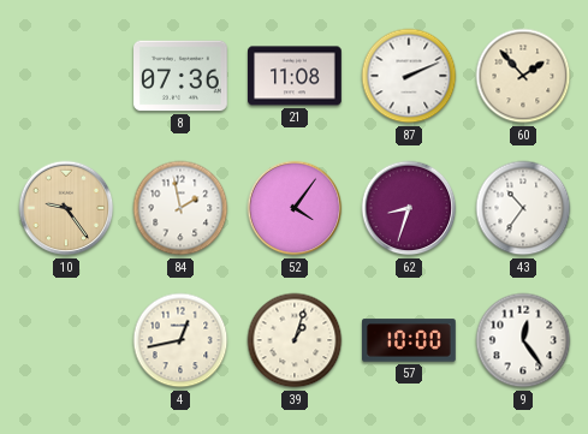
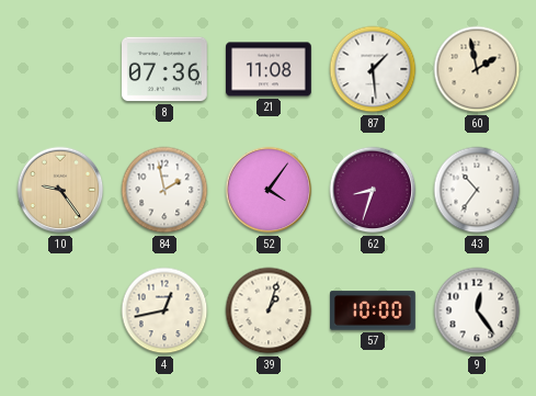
87: 2:11 -> 1:29 (373, 69)
60: 1:53 -> 1:58 (477, 69)
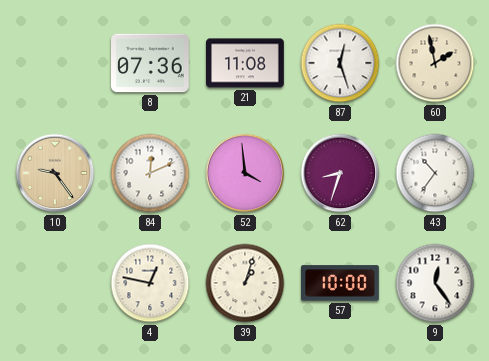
87: 1:29 -> 12:27 (340, 63)
84: 1:58 -> 12:11 (150, 173)
52: 4:06 -> 3:59 (245, 173)
4: 12:43 -> 12:47 (150, 283)
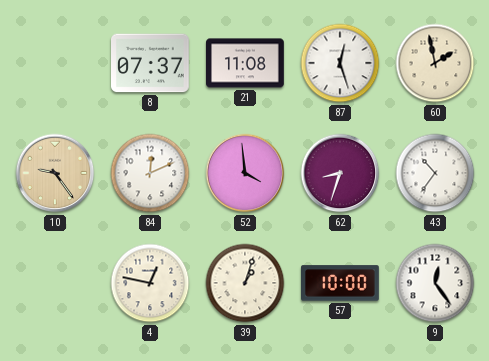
8: 07:36 -> 07:37 (151, 63)
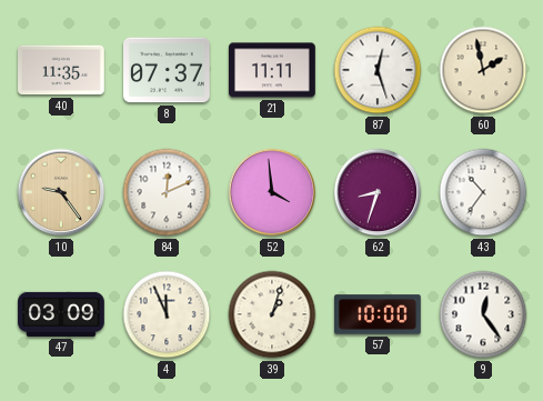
40: none -> 11:35 (62, 70)
21: 11:08 -> 11:11 (272, 70)
47: none -> 03:09 (61, 314)
4: 12:47 -> 11:56 (167, 314)
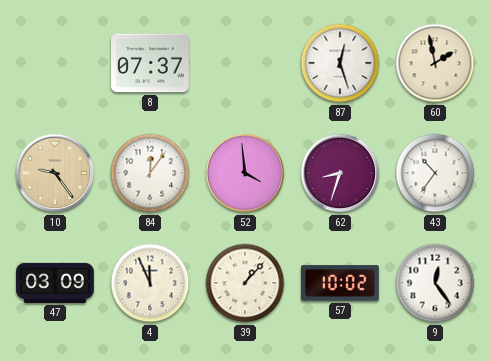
40: 11:35 -> none (62, 70)
21: 11:11 -> none (272, 70)
84: 12:11 -> 12:06 (150, 173)
39: 1:03 -> 1:07 (245, 283)
57: 10:00 -> 10:02 (341, 283)
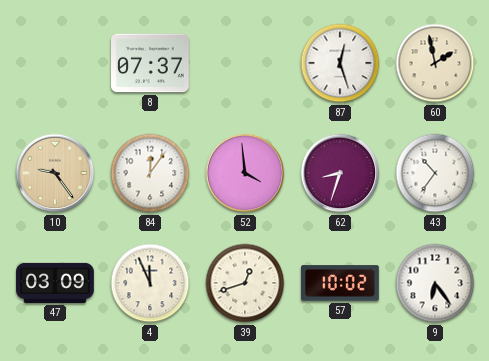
39: 1:07 -> 12:42 (245, 283)
9: 12:24 -> 6:24 (435, 283)
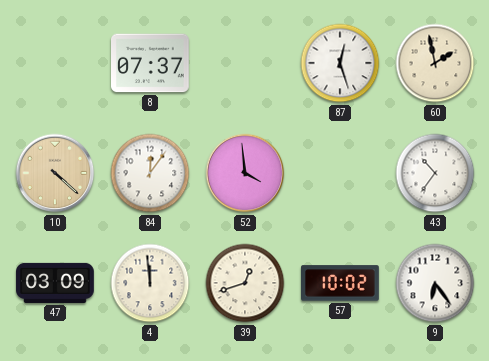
10: 9:24 -> 4:22 (55, 173)
62: 8:33 -> none (340, 173)
4: 11:56 -> 11:59 (150, 283)
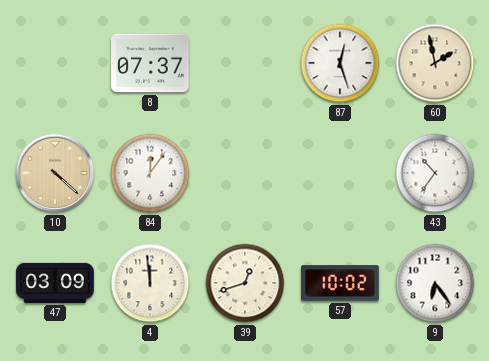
52: 3:59 -> none (245, 173)
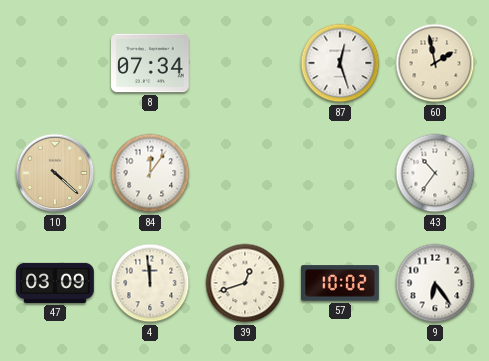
8: 07:37 -> 07:34 (151, 63)
